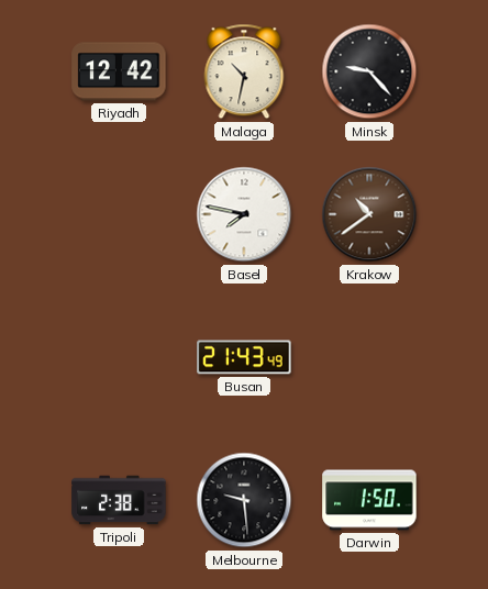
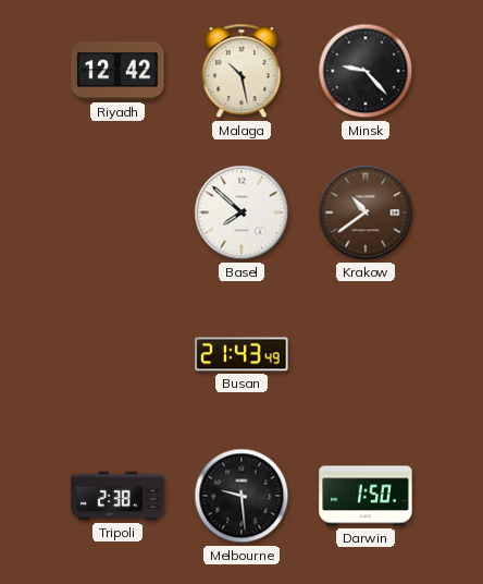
Malaga: 10:32 -> 10:28 (242, 71)
Basel: 7:47 -> 7:52 (242, 212)
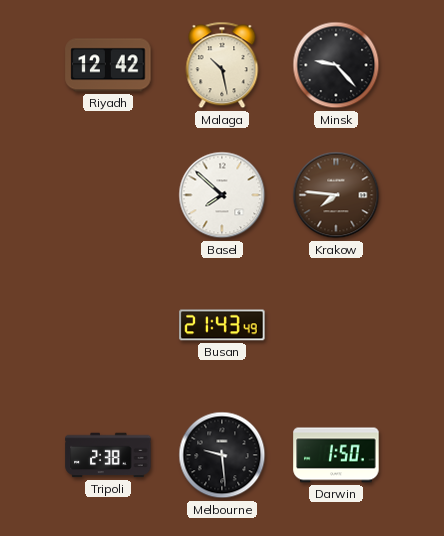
Krakow: 10:39 -> 7:46 (336, 195)
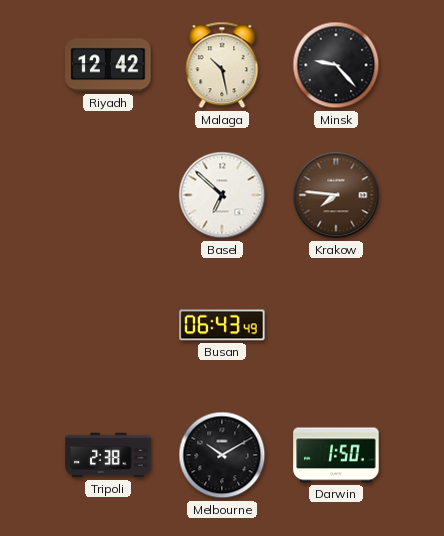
Basel: 7:52 -> 6:52 (222, 195)
Busan: 21:43 -> 06:43 (222, 325)
Melbourne: 9:29 -> 10:10 (222, 455)
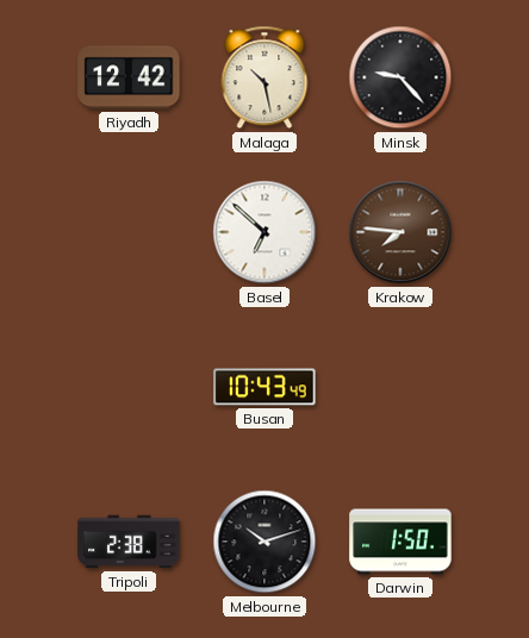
Busan: 06:43 -> 10:43 (264, 387)
Melbourne: 10:10 -> 10:12 (264, 542)
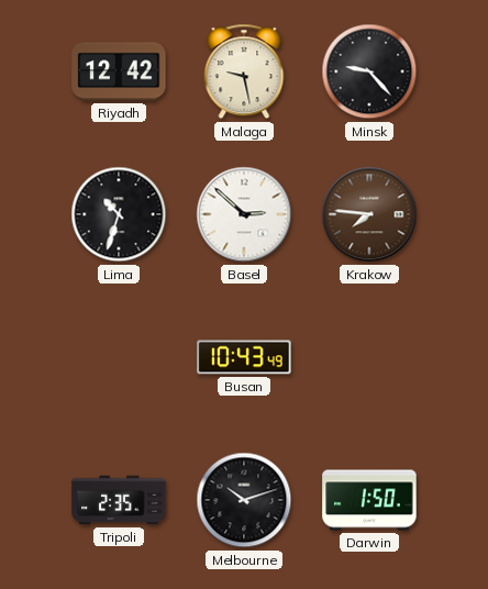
Malaga: 10:28 -> 9:28 (244, 71)
Lima: none -> 10:33 (119, 214)
Basel: 6:52 -> 2:52 (244, 214)
Tripoli: 2:38 -> 2:35 (119, 500)
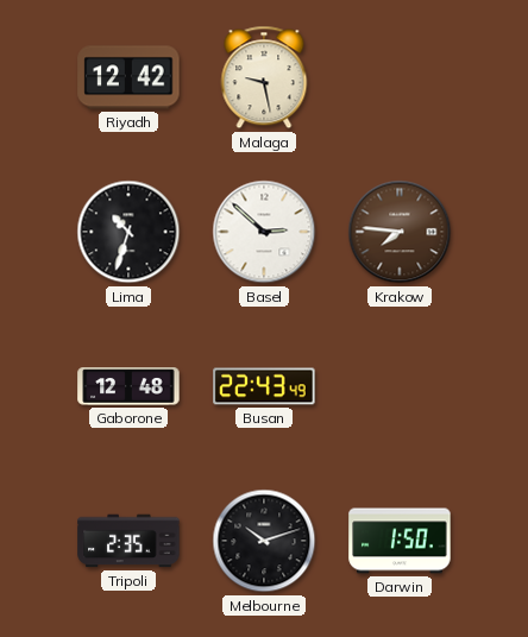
Minsk: 9:23 -> none (369, 71)
Gaborone: none -> 12:48 (128, 386)
Busan: 10:43 -> 22:43 (264, 386)
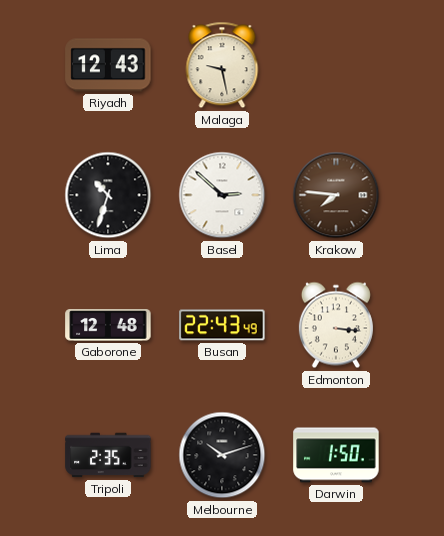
Riyadh: 12:42 -> 12:43 (108, 65)
Edmonton: none -> 3:16 (336, 325)
